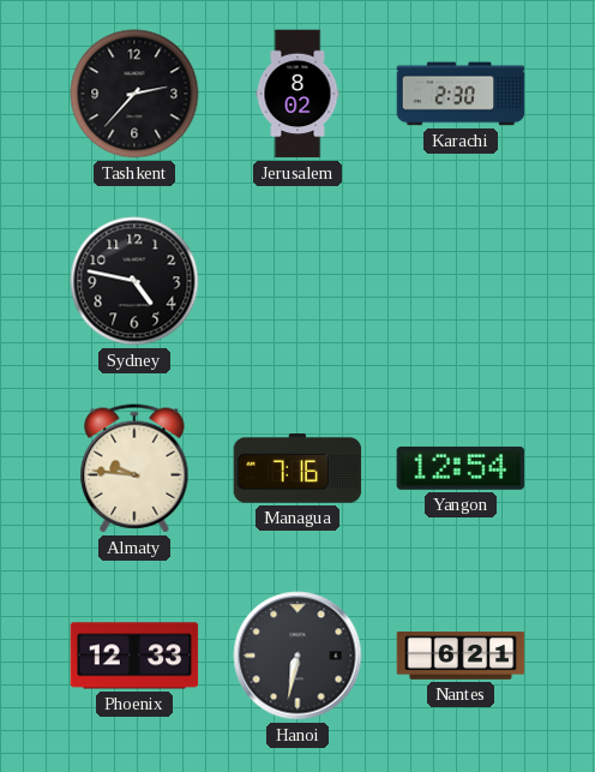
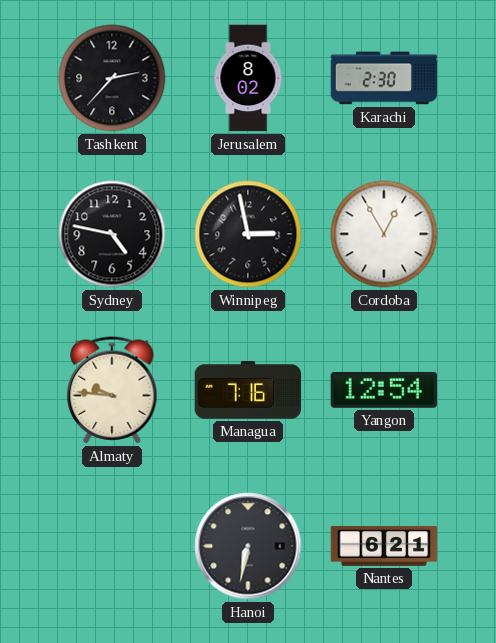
Winnipeg: none -> 2:58 (248, 234)
Cordoba: none -> 12:55 (384, 234)
Phoenix: 12:33 -> none (134, 656)
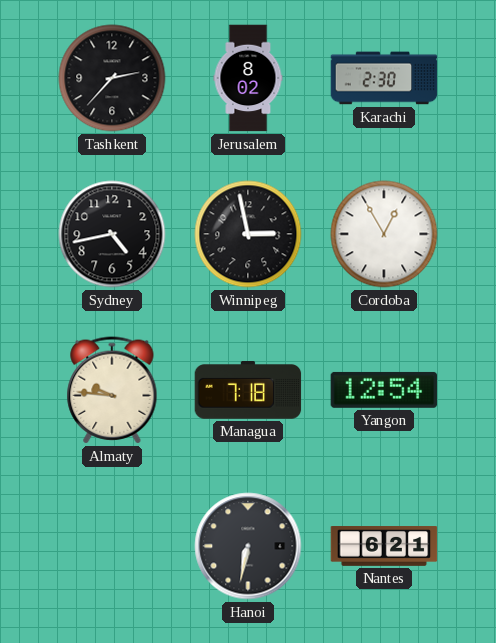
Sydney: 4:47 -> 4:43 (112, 234)
Managua: 7:16 -> 7:18 (248, 390)
